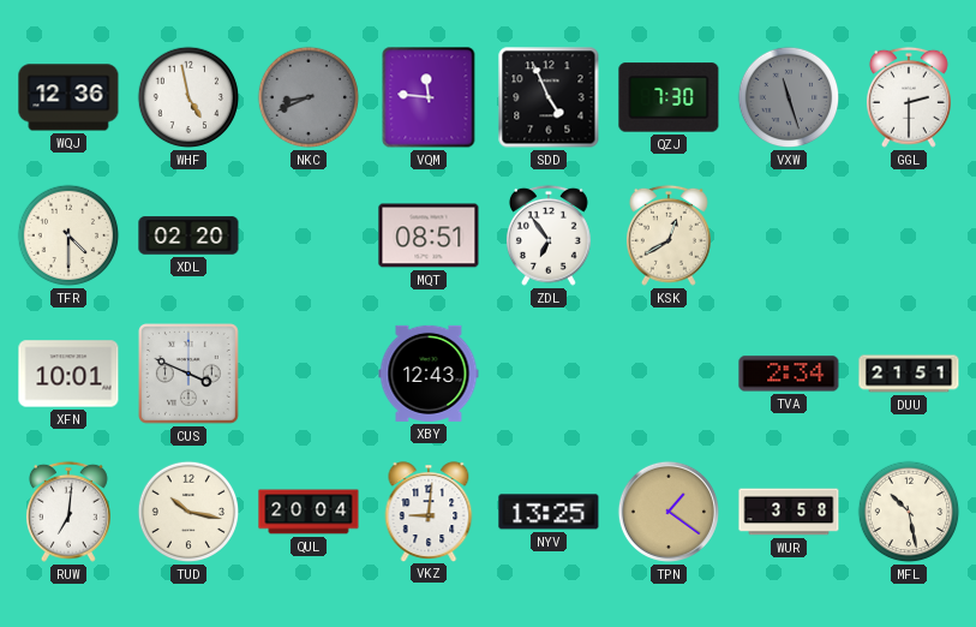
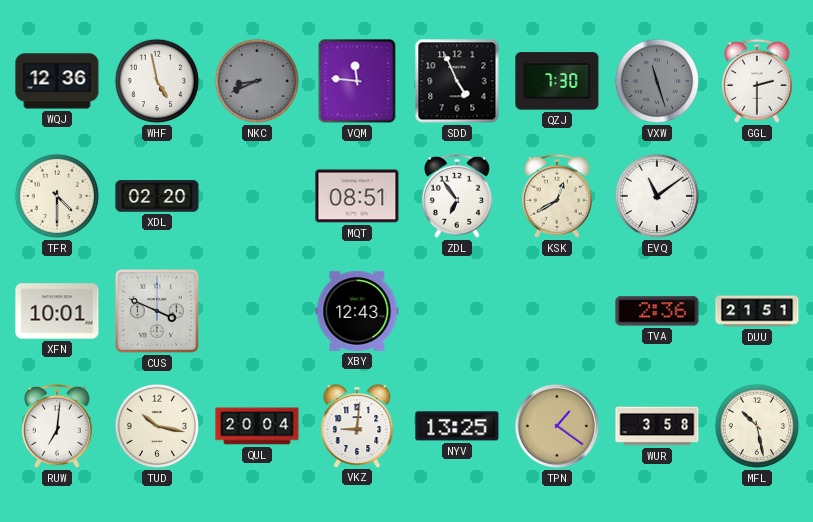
EVQ: none -> 11:09 (657, 196)
TVA: 2:34 -> 2:36 (657, 311)
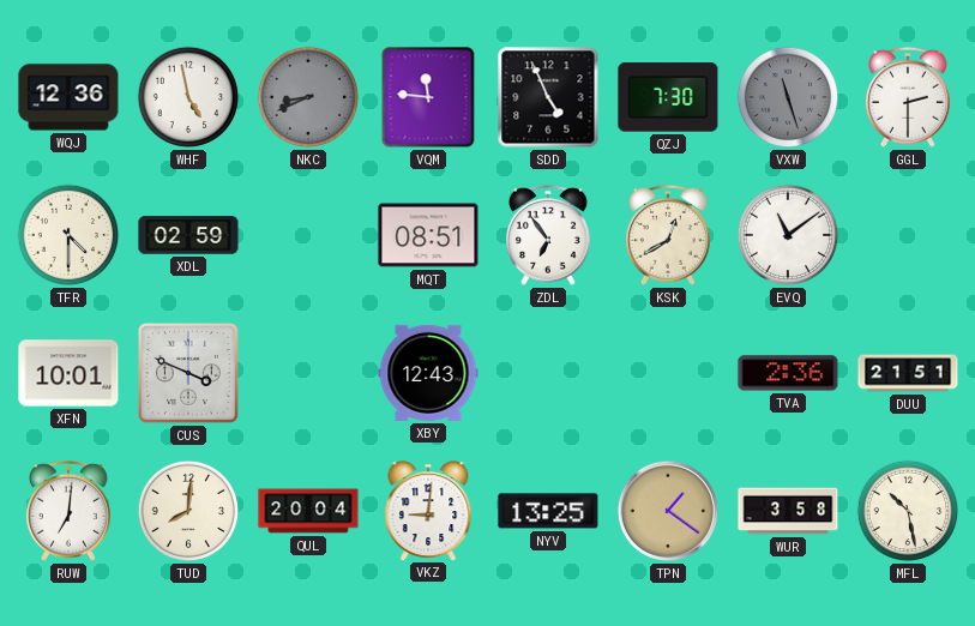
XDL: 02:20 -> 02:59 (188, 235)
TUD: 10:17 -> 8:01 (188, 511)
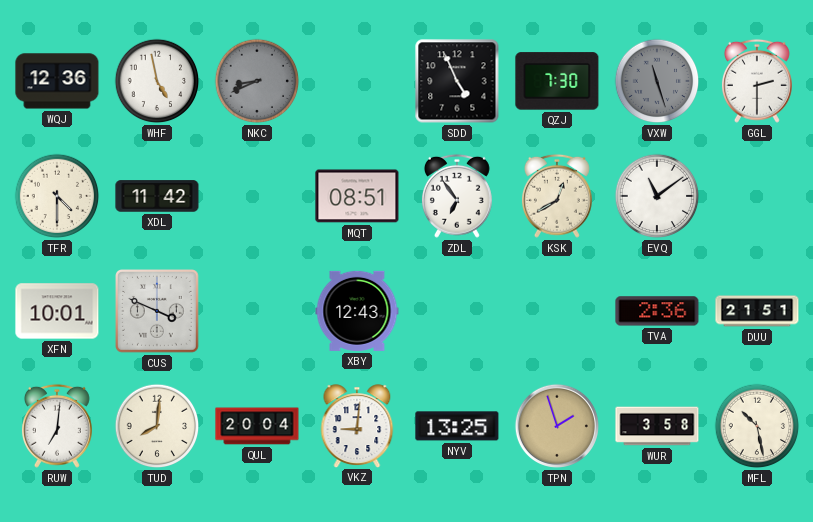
VQM: 11:46 -> none (428, 97)
XDL: 02:59 -> 11:42 (157, 196)
TPN: 1:21 -> 1:57 (557, 426)
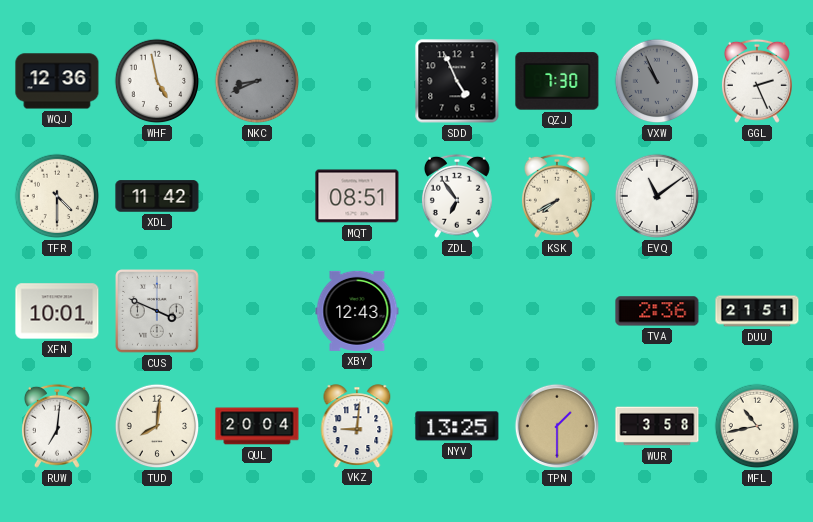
VXW: 11:27 -> 10:56 (657, 81)
GGL: 2:30 -> 2:26 (757, 81)
KSK: 12:40 -> 7:40 (557, 196)
TPN: 1:57 -> 1:30 (557, 426)
MFL: 10:28 -> 10:43 (757, 426)
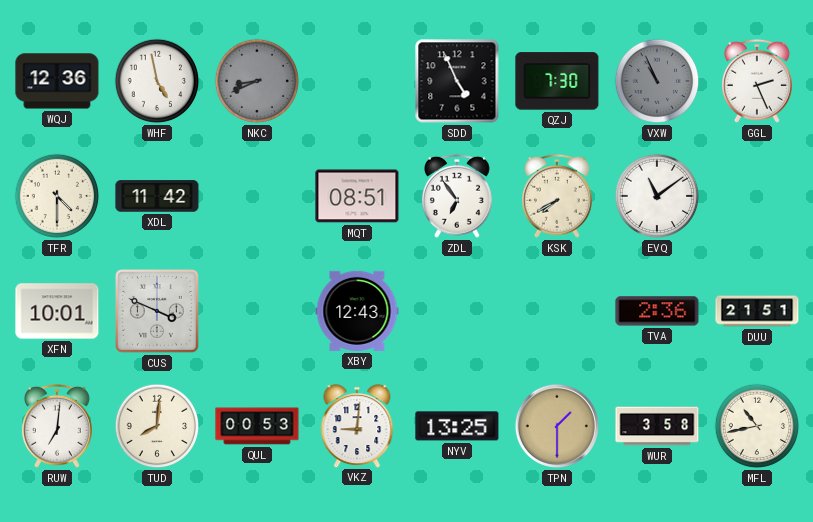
QUL: 20:04 -> 00:53 (257, 426)
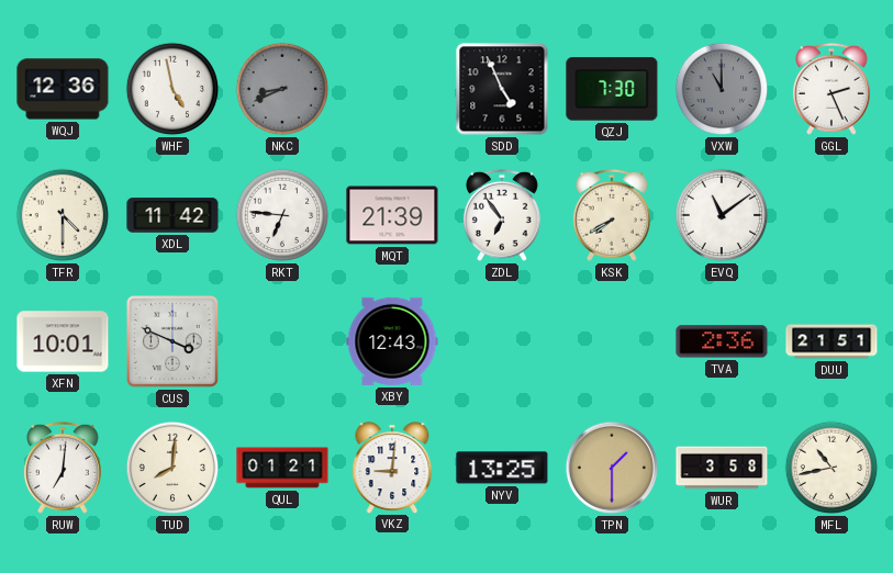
VXW: 10:56 -> 11:00 (722, 89)
RKT: none -> 6:46 (282, 215)
MQT: 08:51 -> 21:39 (392, 215)
QUL: 00:53 -> 01:21 (282, 468)
